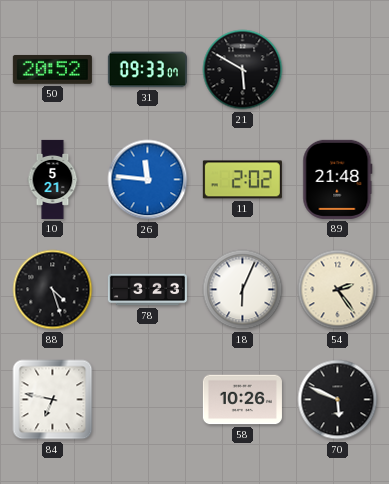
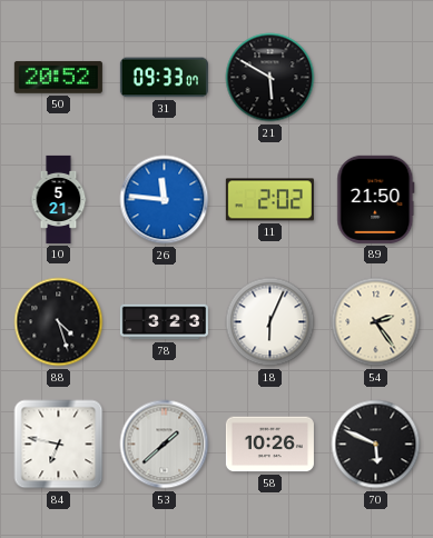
89: 21:48 -> 21:50 (376, 199)
53: none -> 1:38 (165, 445)
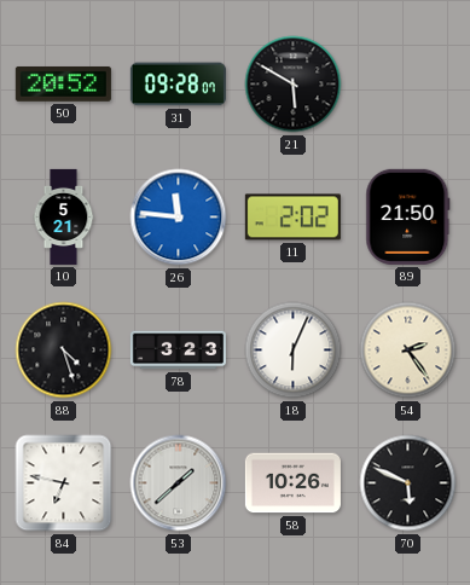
31: 09:33 -> 09:28 (178, 85)
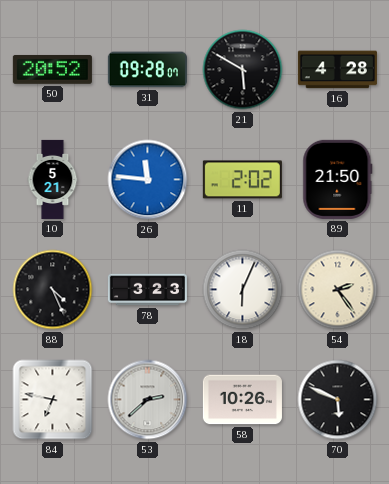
16: none -> 4:28 (337, 70)
88: 4:27 -> 4:26 (53, 290)
53: 1:38 -> 2:38 (148, 400)
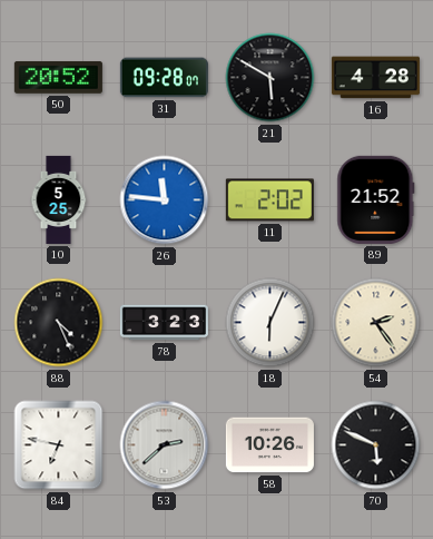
10: 5:21 -> 5:25 (59, 199)
89: 21:50 -> 21:52 (376, 199)
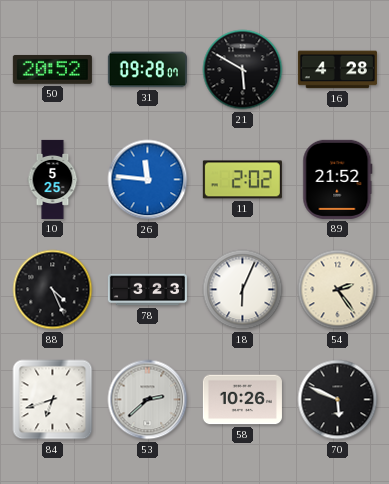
84: 6:47 -> 6:42 (53, 400)
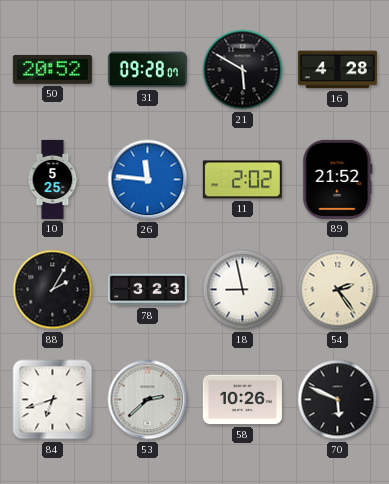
88: 4:26 -> 2:05 (53, 290)
18: 6:04 -> 8:58 (243, 290)
